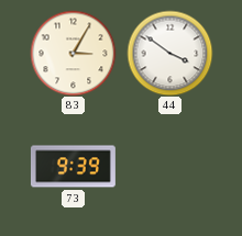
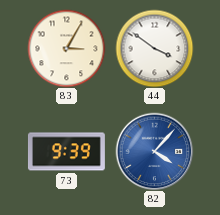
82: none -> 4:07 (154, 151)
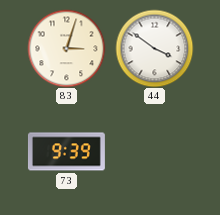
83: 3:05 -> 3:03 (66, 48)
82: 4:07 -> none (154, 151)
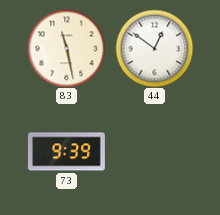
83: 3:03 -> 11:28 (66, 48)
44: 3:51 -> 12:51 (154, 48)
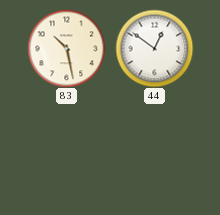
83: 11:28 -> 10:28 (66, 48)
73: 9:39 -> none (66, 152)
